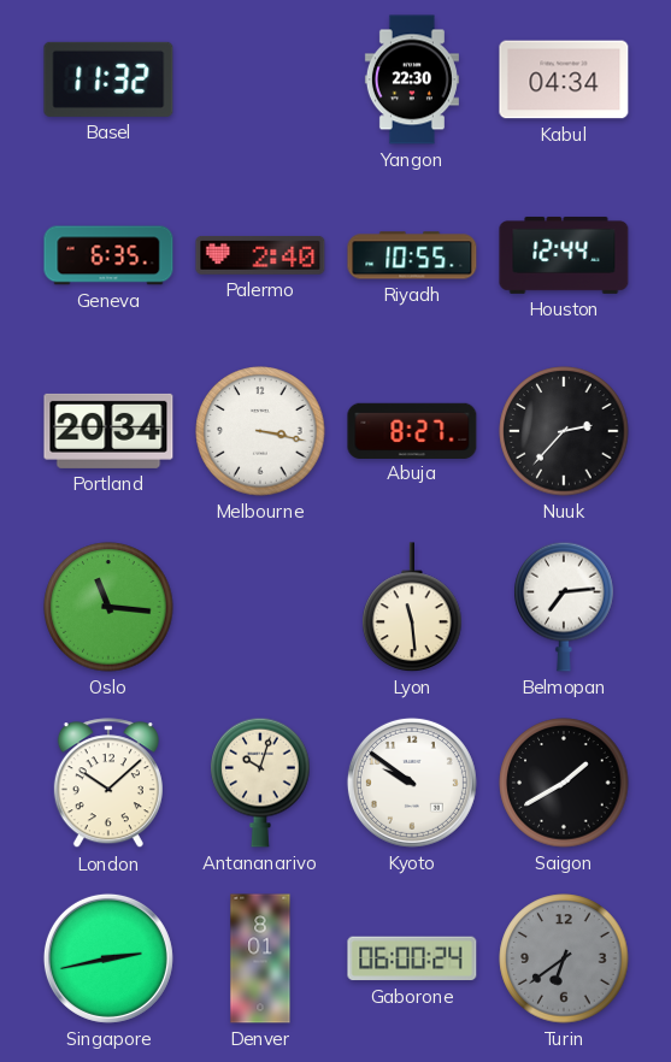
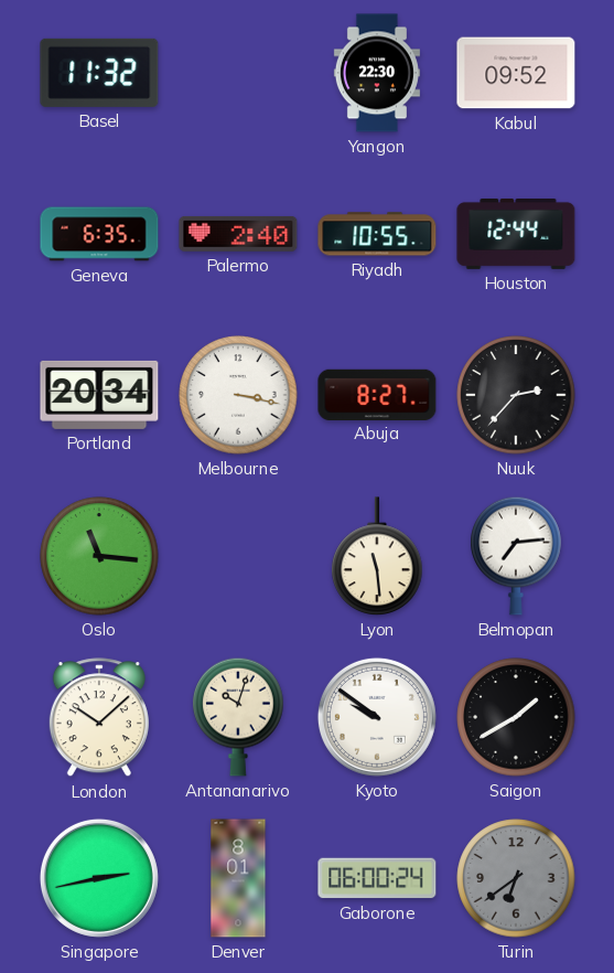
Kabul: 04:34 -> 09:52 (516, 73)
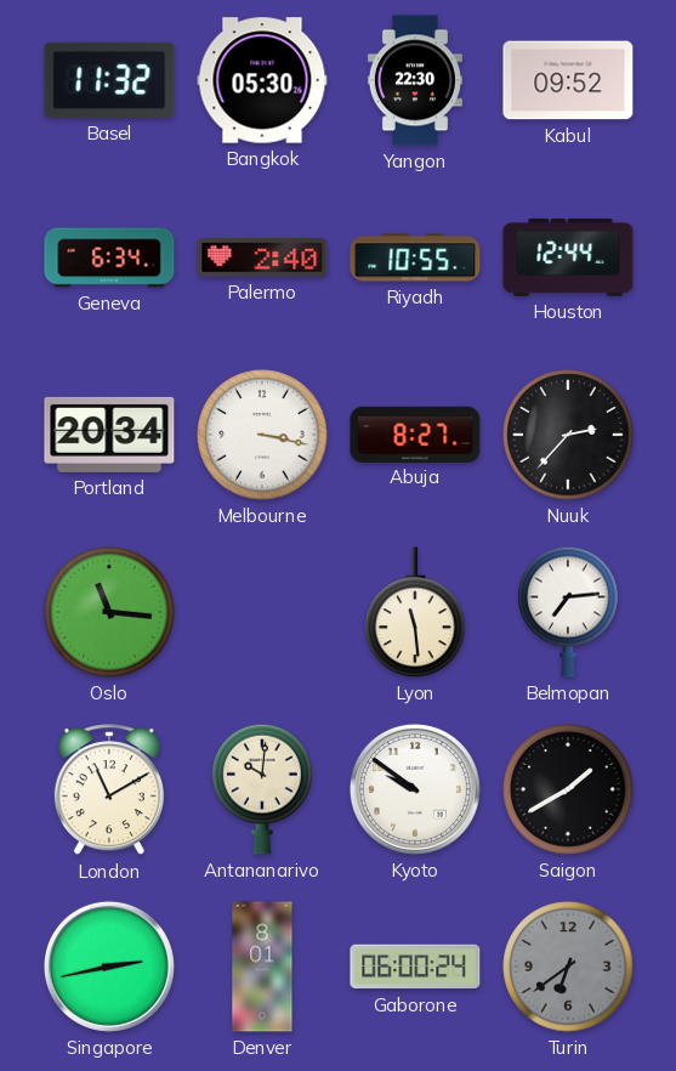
Bangkok: none -> 05:30 (262, 80)
Geneva: 6:35 -> 6:34 (109, 257)
London: 10:08 -> 11:10 (109, 790)
Antananarivo: 10:03 -> 10:01 (262, 789)
